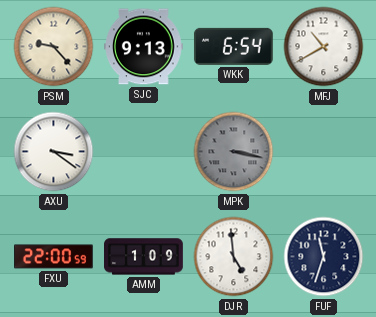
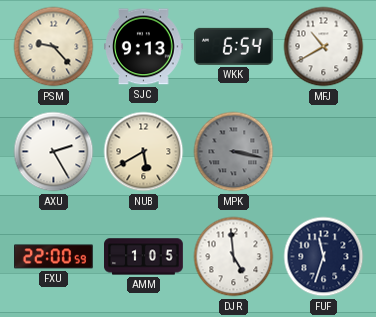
AXU: 3:21 -> 2:25 (54, 152)
NUB: none -> 5:40 (144, 152)
AMM: 1:09 -> 1:05 (144, 257)
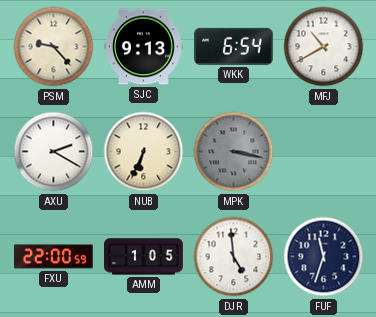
AXU: 2:25 -> 2:20 (54, 152)
NUB: 5:40 -> 6:34 (144, 152)
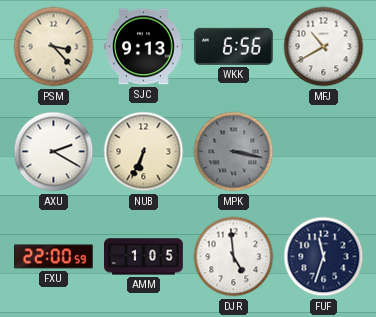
PSM: 9:23 -> 3:23 (54, 47)
WKK: 6:54 -> 6:56 (233, 46)
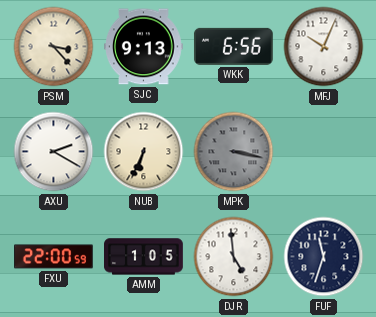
MFJ: 10:40 -> 10:04 (324, 47)
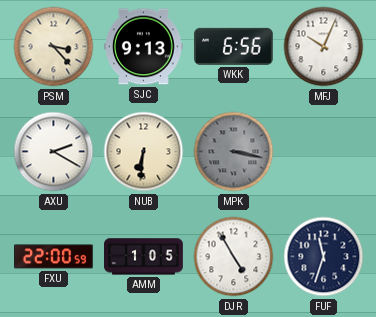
NUB: 6:34 -> 6:31 (144, 152)
DJR: 4:59 -> 4:55 (234, 257)
